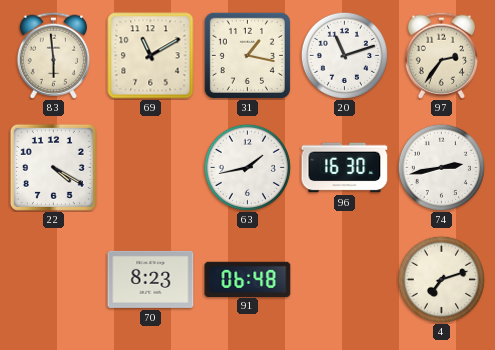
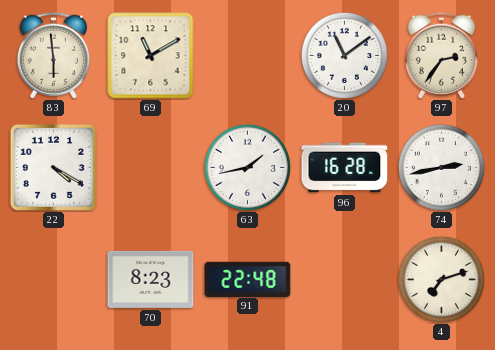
31: 1:17 -> none (247, 55)
20: 11:12 -> 11:09 (344, 55)
96: 16:30 -> 16:28 (345, 168)
91: 06:48 -> 22:48 (248, 279)
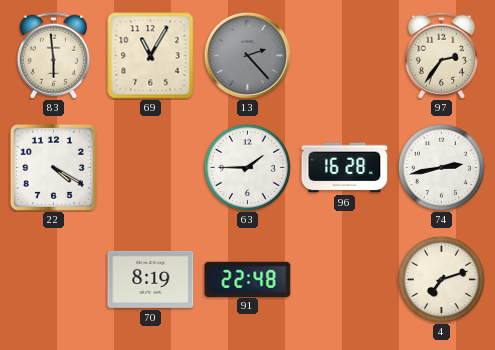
69: 11:10 -> 11:05 (151, 56)
13: none -> 2:23 (247, 55)
20: 11:09 -> none (344, 55)
63: 1:43 -> 1:45 (247, 167)
70: 8:23 -> 8:19 (151, 279)
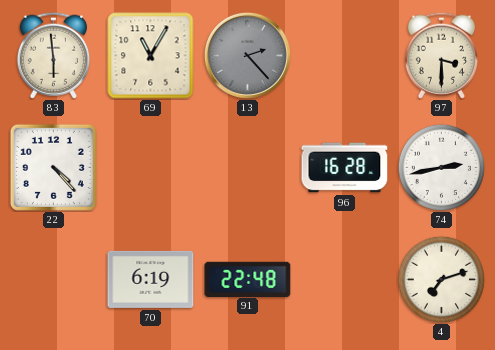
97: 2:36 -> 3:30 (441, 55)
22: 4:20 -> 4:23 (53, 167)
63: 1:45 -> none (247, 167)
70: 8:19 -> 6:19 (151, 279)
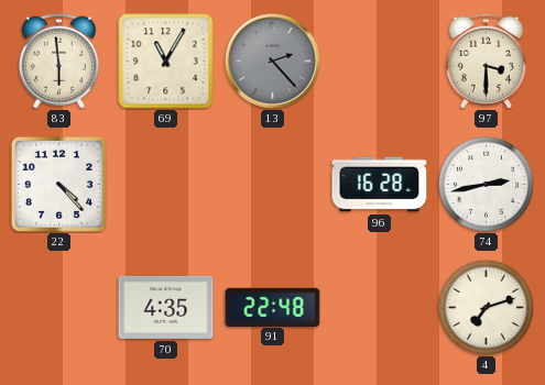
70: 6:19 -> 4:35 (166, 307)
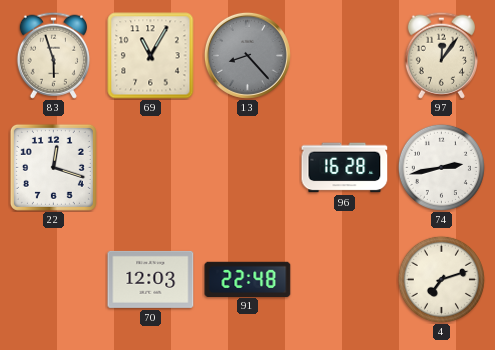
83: 5:59 -> 5:57 (53, 55)
13: 2:23 -> 8:23 (247, 55)
97: 3:30 -> 12:06 (441, 55)
22: 4:23 -> 12:18 (53, 167)
70: 4:35 -> 12:03 (151, 279)
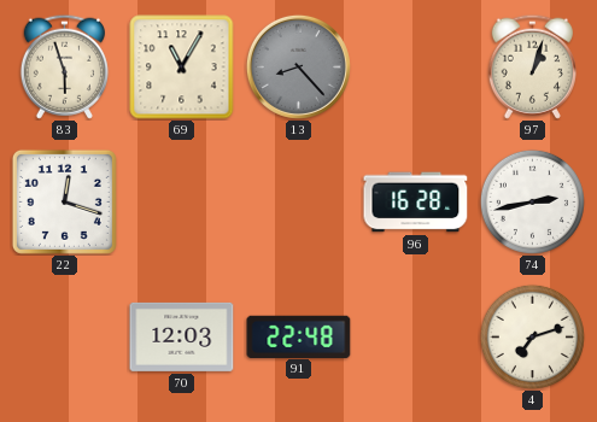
97: 12:06 -> 1:03 (532, 66)
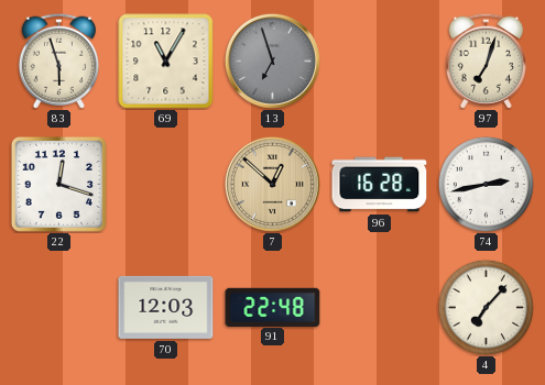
13: 8:23 -> 6:57 (272, 61)
97: 1:03 -> 7:03 (486, 61)
7: none -> 12:52 (272, 184)
4: 7:12 -> 7:07 (486, 307)
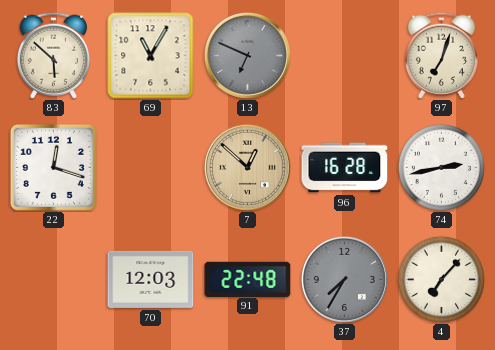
83: 5:57 -> 5:52 (53, 55)
13: 6:57 -> 6:49 (247, 55)
37: none -> 7:35 (344, 279)
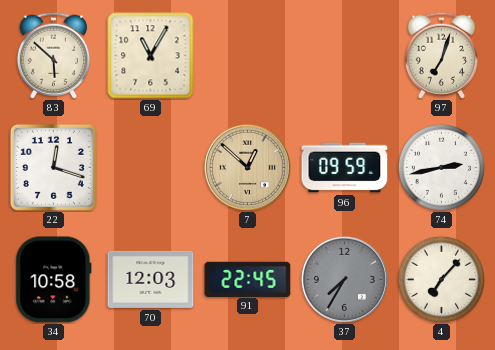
13: 6:49 -> none (247, 55)
96: 16:28 -> 09:59 (345, 168)
34: none -> 10:58 (54, 280)
91: 22:48 -> 22:45 (248, 279)
